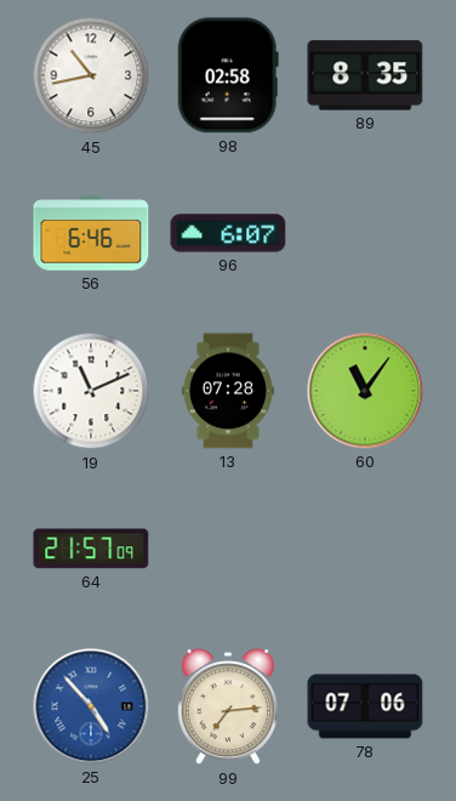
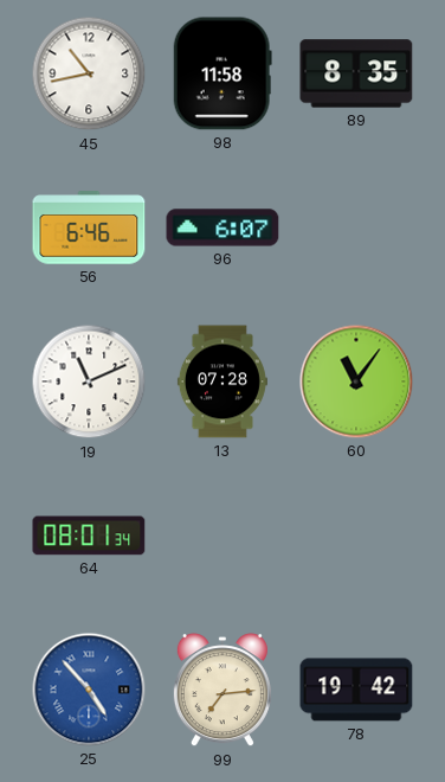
98: 02:58 -> 11:58 (222, 73)
64: 21:57 -> 08:01 (89, 536)
78: 07:06 -> 19:42 (356, 690)
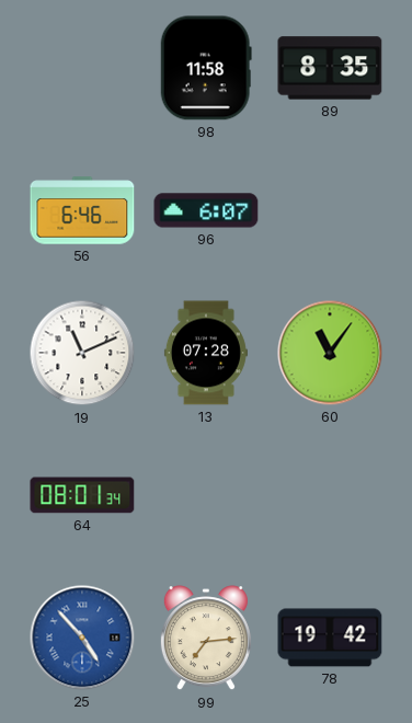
45: 10:43 -> none (89, 73)
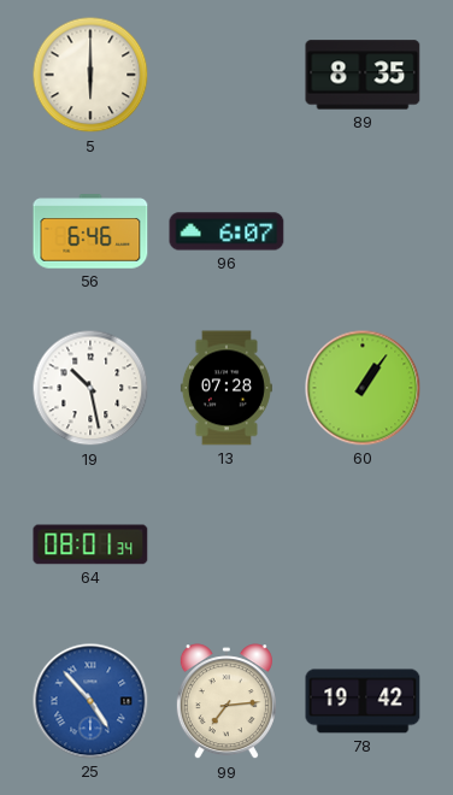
5: none -> 6:00 (90, 75)
98: 11:58 -> none (206, 68)
19: 11:11 -> 10:28 (90, 388)
60: 11:06 -> 1:06 (363, 388)
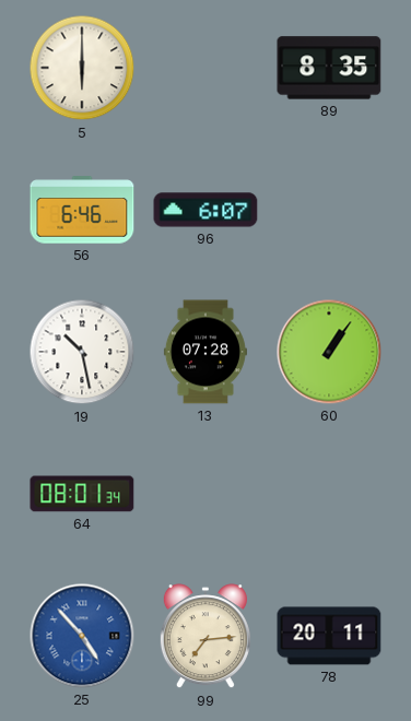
78: 19:42 -> 20:11 (329, 636)
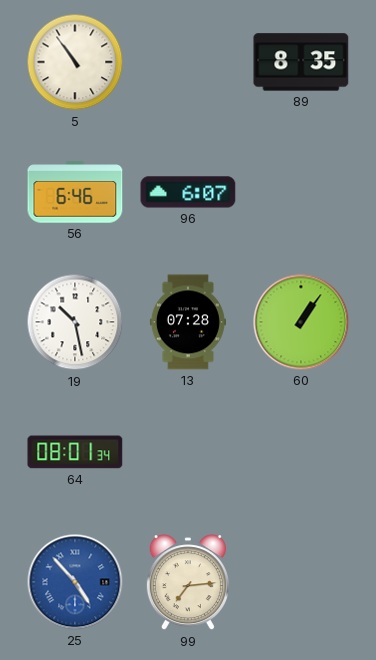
5: 6:00 -> 10:54 (75, 62)
78: 20:11 -> none (329, 636)
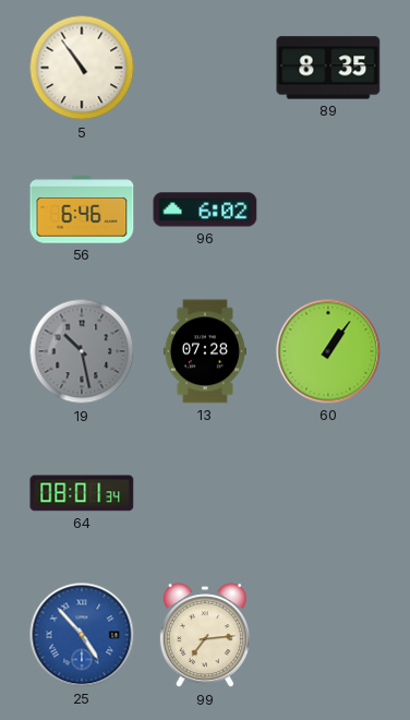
96: 6:07 -> 6:02 (205, 209)
19 dial: white -> grey (82, 351)
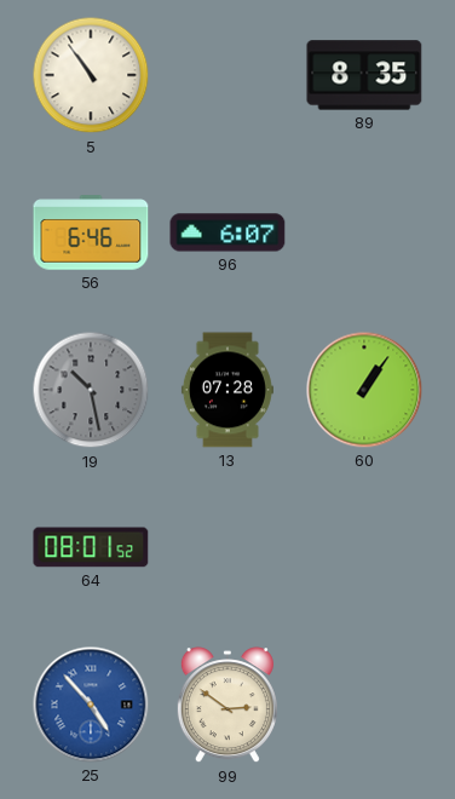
96: 6:02 -> 6:07 (227, 232)
64: 08:01:34 -> 08:01:52 (91, 547)
99: 7:14 -> 2:51 (227, 706)
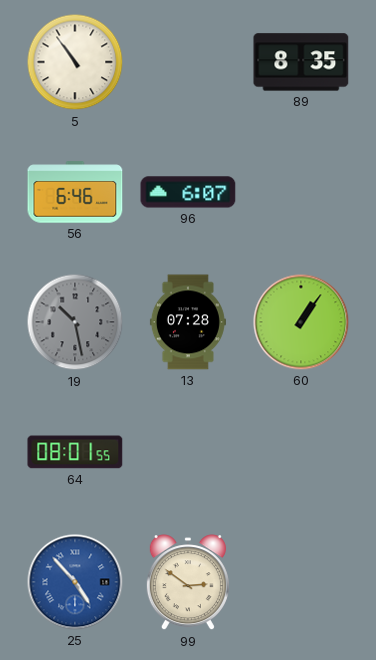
64: 08:01:52 -> 08:01:55 (75, 452)
